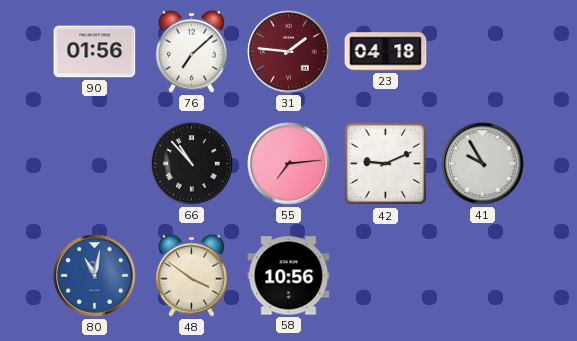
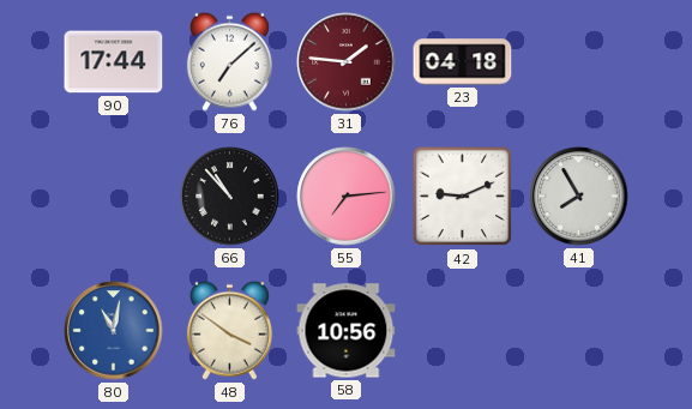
90: 01:56 -> 17:44 (114, 62)
41: 9:55 -> 7:55 (579, 197)
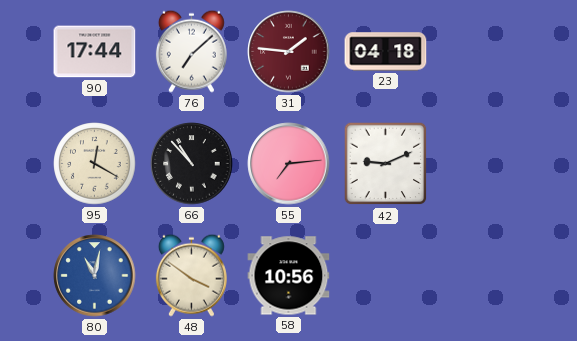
95: none -> 12:20 (95, 164)
41: 7:55 -> none (579, 197)
